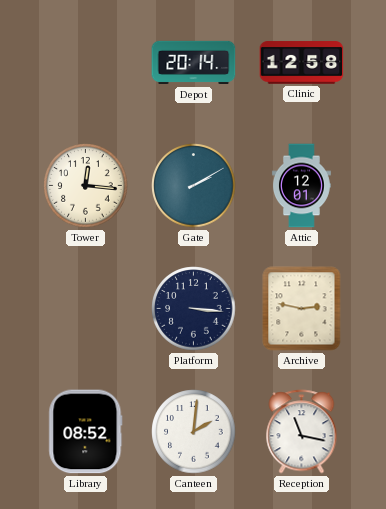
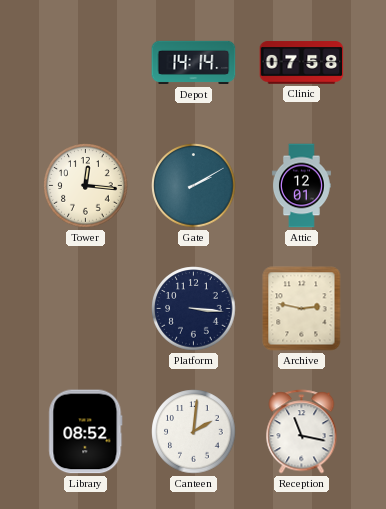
Depot: 20:14 -> 14:14 (194, 63)
Clinic: 12:58 -> 07:58 (302, 63)
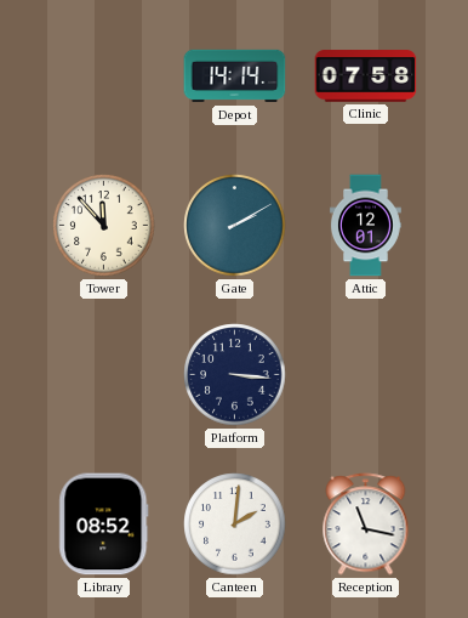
Tower: 12:16 -> 11:53 (104, 226)
Archive: 2:47 -> none (302, 309)
